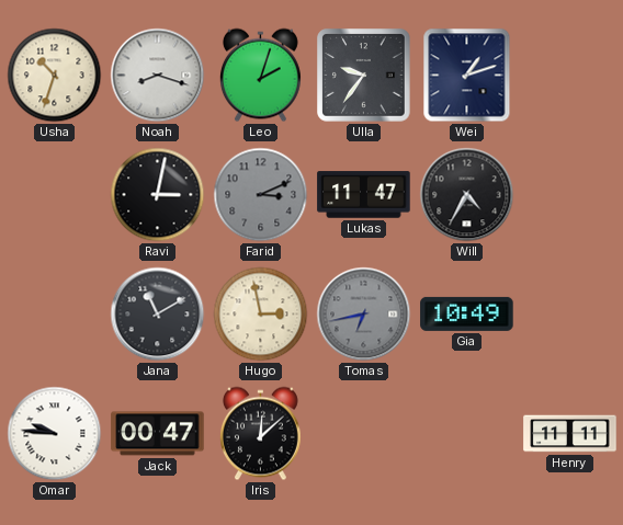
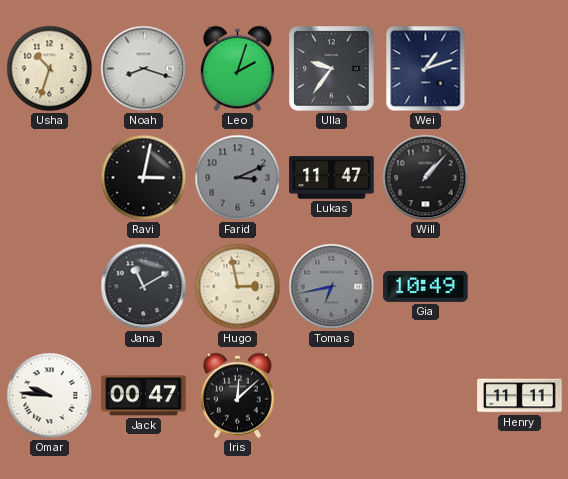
Will: 4:35 -> 1:07 (426, 178)
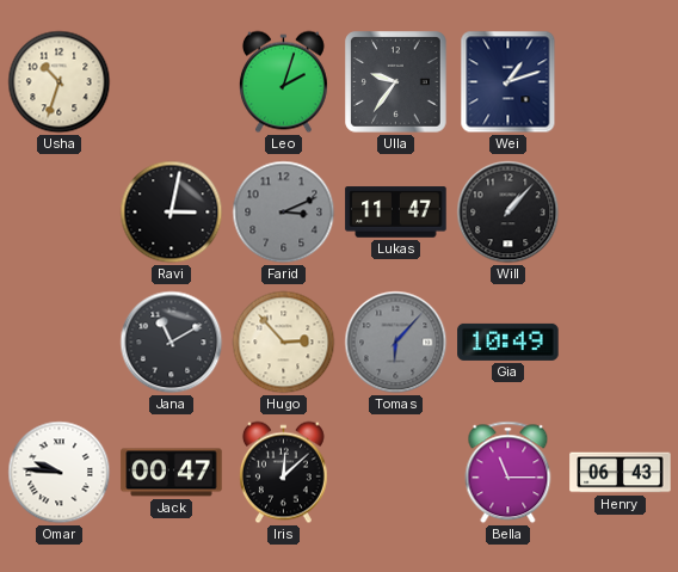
Noah: 8:18 -> none (144, 69)
Hugo: 2:58 -> 2:53 (284, 343)
Tomas: 6:43 -> 6:07 (396, 343)
Bella: none -> 11:15 (509, 473)
Henry: 11:11 -> 06:43 (621, 473)
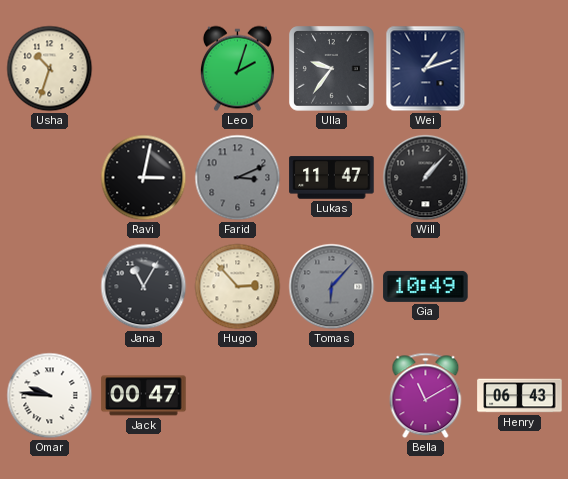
Jana: 11:10 -> 11:05 (144, 287)
Iris: 12:08 -> none (283, 473)
Bella: 11:15 -> 11:10 (426, 396)
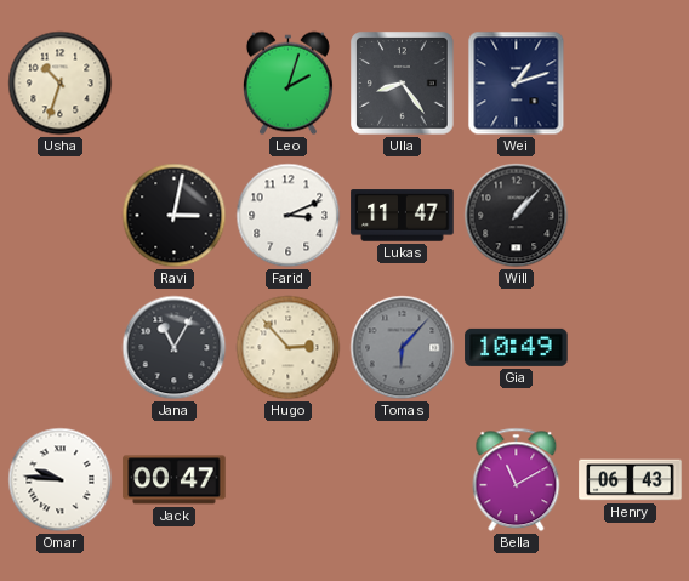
Ulla: 9:36 -> 8:24 (403, 84)
Farid dial: grey -> white (289, 216)
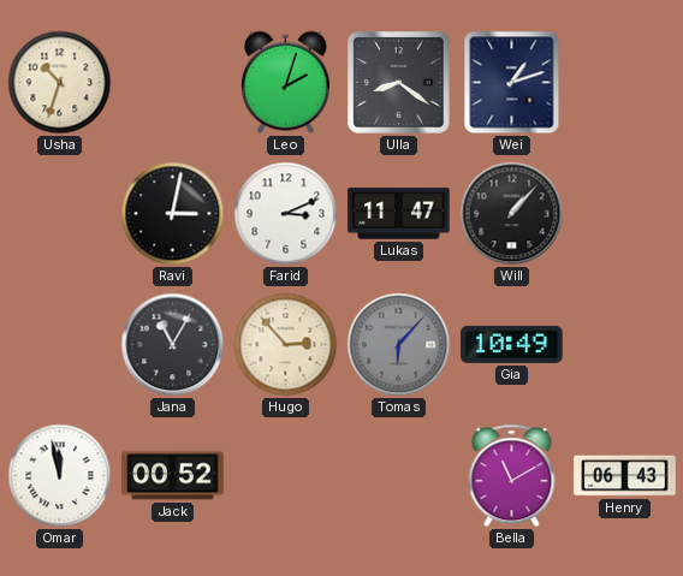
Ulla: 8:24 -> 8:21 (399, 83)
Omar: 9:46 -> 11:58 (60, 476)
Jack: 00:47 -> 00:52 (173, 476)
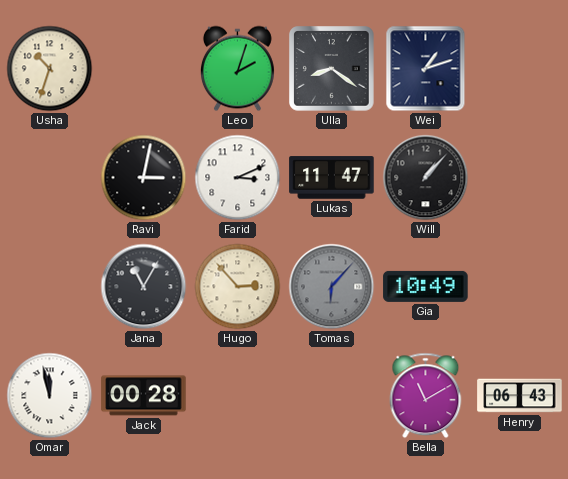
Jack: 00:52 -> 00:28 (144, 396)
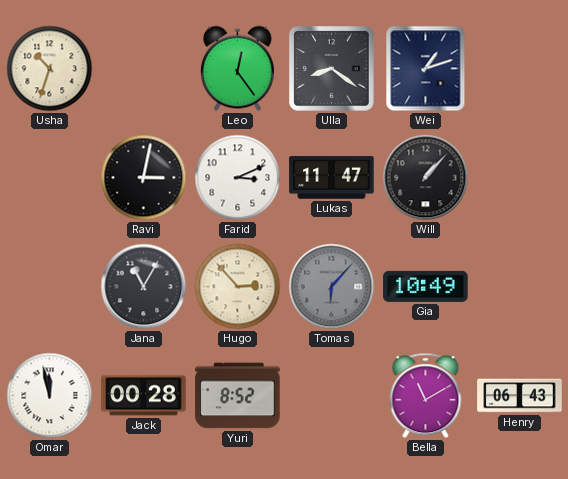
Leo: 2:03 -> 12:24 (237, 69)
Yuri: none -> 8:52 (238, 396)
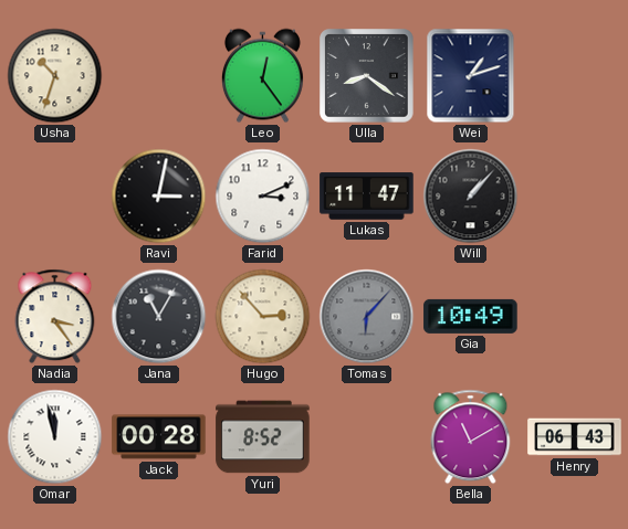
Nadia: none -> 3:24 (55, 317)
